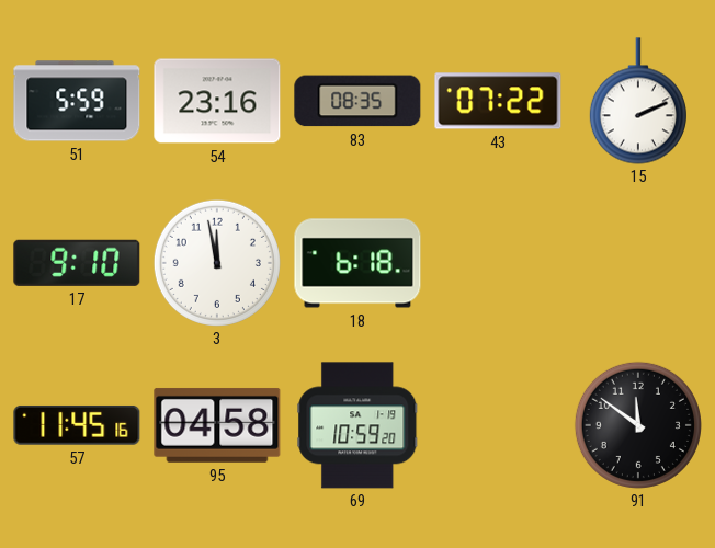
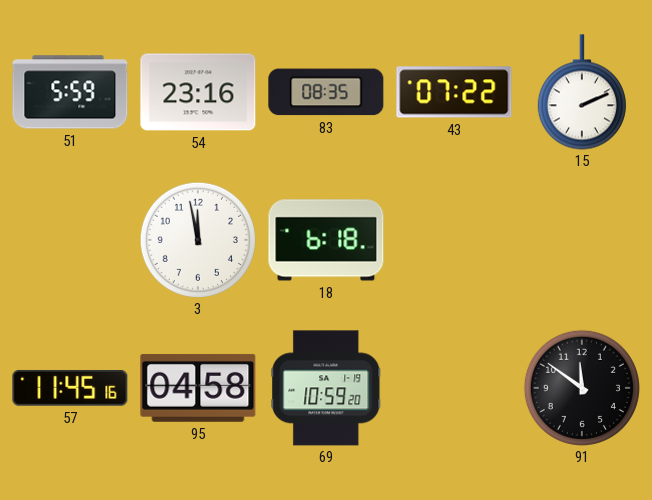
17: 9:10 -> none (77, 263)
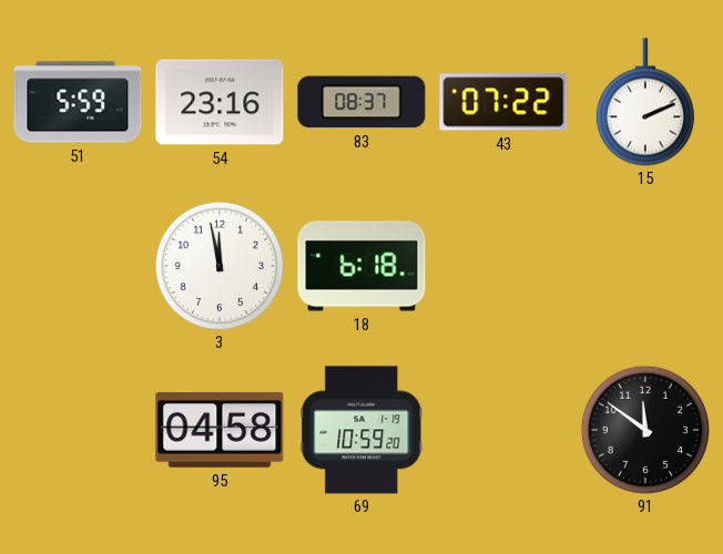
83: 08:35 -> 08:37 (361, 102)
57: 11:45 -> none (70, 388)
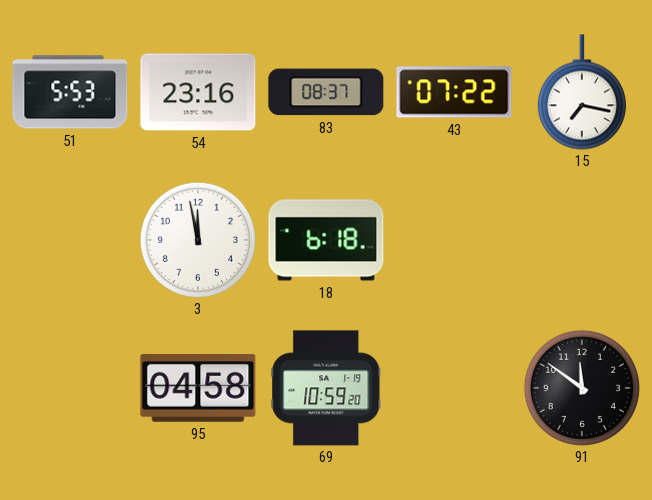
51: 5:59 -> 5:53 (70, 92)
15: 2:11 -> 7:17 (582, 92)
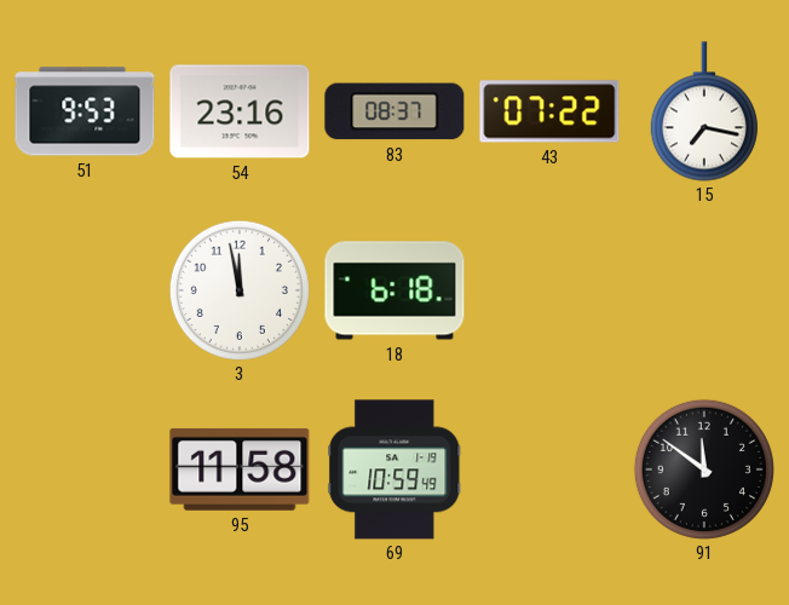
51: 5:53 -> 9:53 (85, 111)
95: 04:58 -> 11:58 (240, 469)
69: 10:59:20 -> 10:59:49 (394, 469)
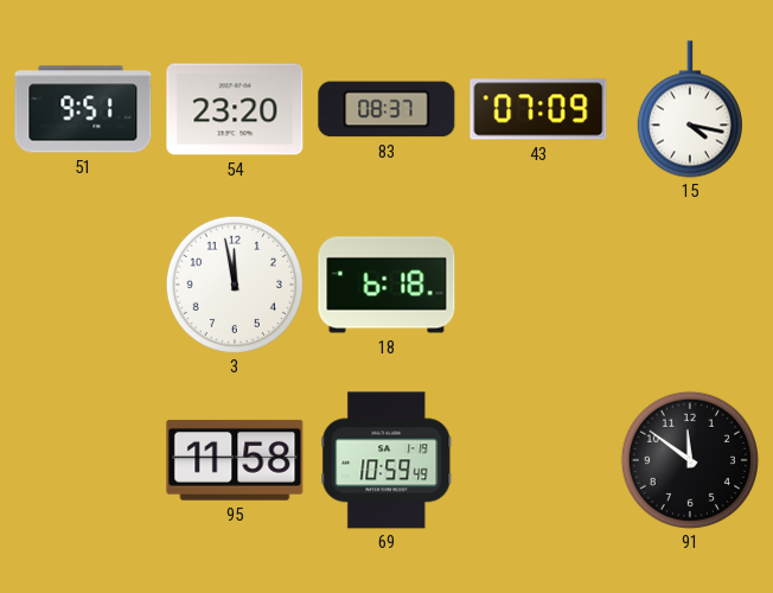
51: 9:53 -> 9:51 (83, 109)
54: 23:16 -> 23:20 (235, 109)
43: 07:22 -> 07:09 (538, 109)
15: 7:17 -> 4:17 (690, 109)
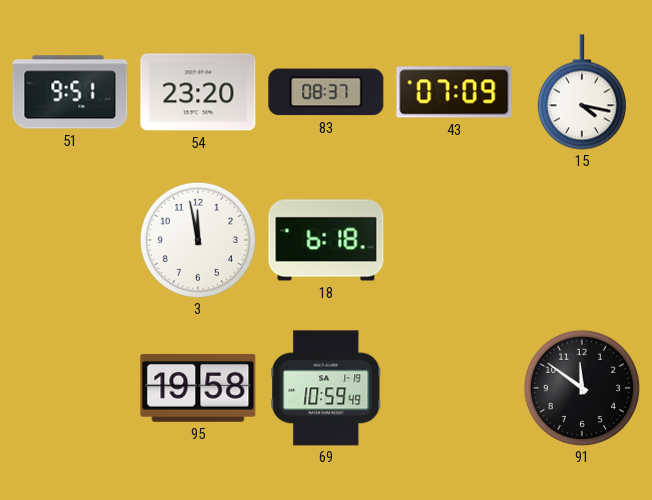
95: 11:58 -> 19:58 (198, 388)
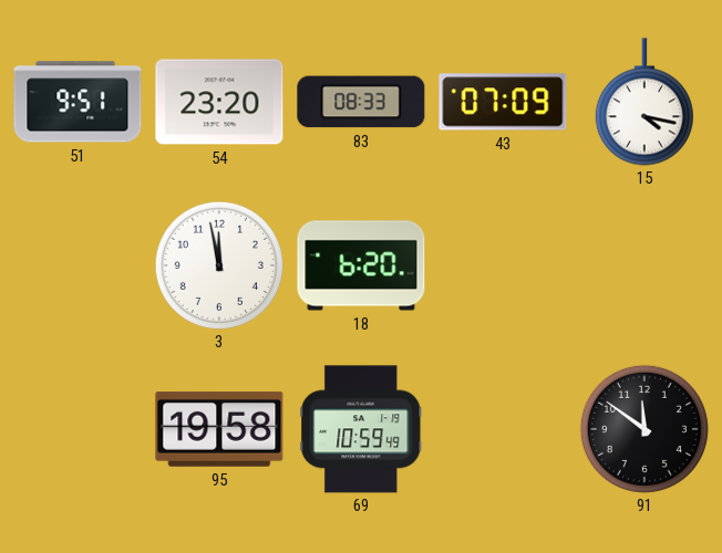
83: 08:37 -> 08:33 (361, 102)
18: 6:18 -> 6:20 (361, 265)
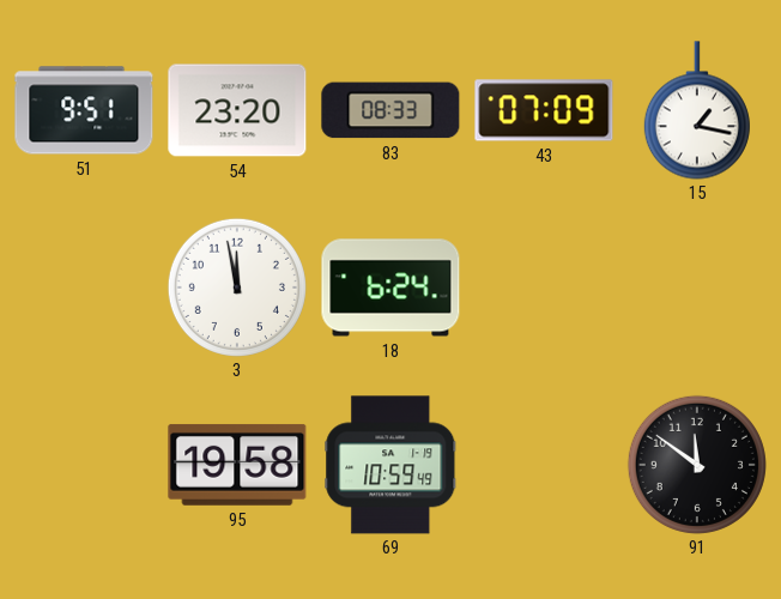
15: 4:17 -> 1:17 (697, 110)
18: 6:20 -> 6:24 (390, 288)
